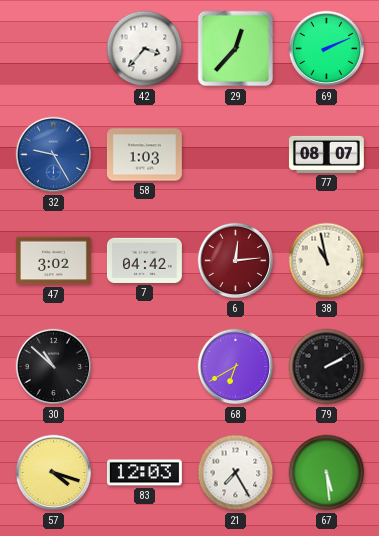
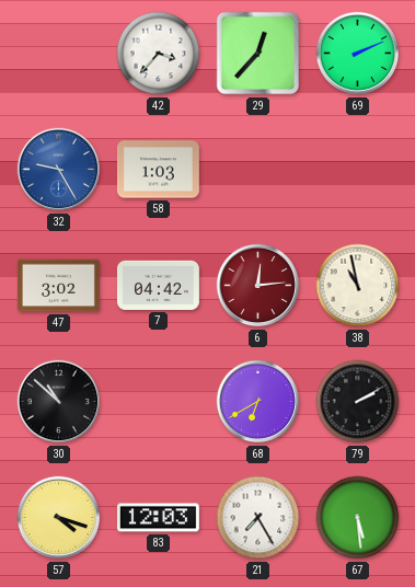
77: 08:07 -> none (326, 154)
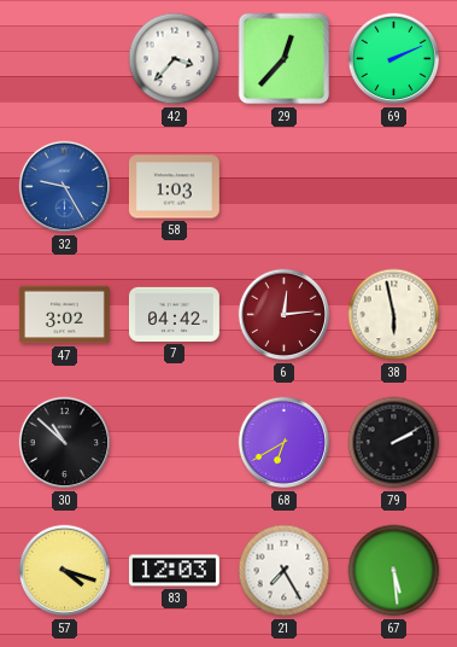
38: 10:58 -> 5:58 (394, 315)
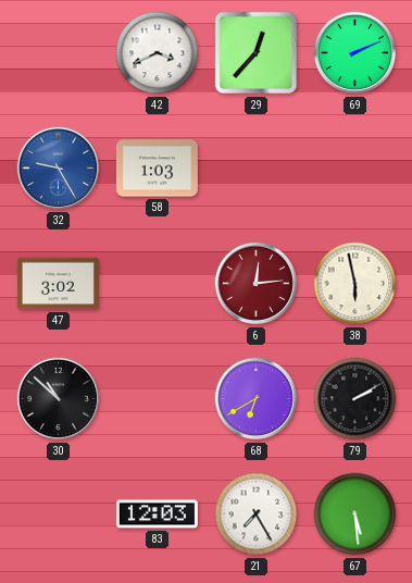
42: 3:37 -> 3:41 (158, 53)
7: 04:42 -> none (174, 314)
57: 4:18 -> none (65, 571)
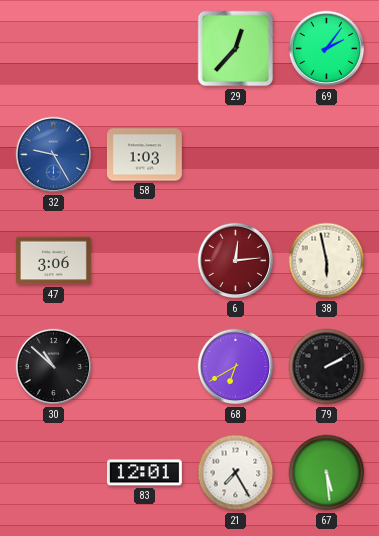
42: 3:41 -> none (158, 53)
69: 2:11 -> 2:06 (327, 49)
47: 3:02 -> 3:06 (53, 261)
83: 12:03 -> 12:01 (144, 473)
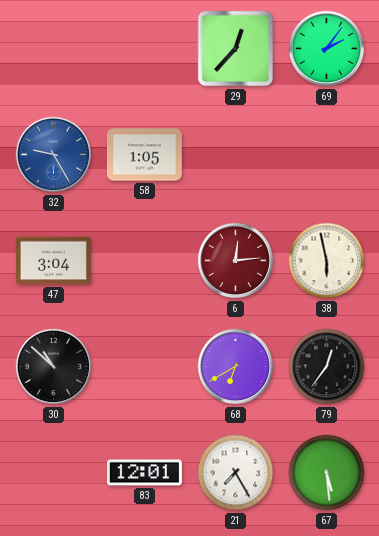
58: 1:03 -> 1:05 (144, 155)
47: 3:06 -> 3:04 (53, 261)
79: 2:10 -> 12:36 (327, 367)
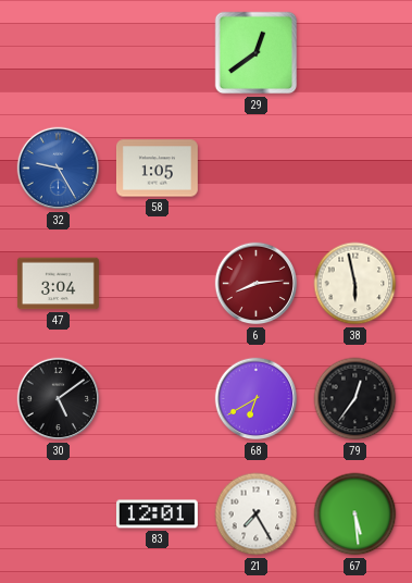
29: 12:37 -> 12:39 (257, 53)
69: 2:06 -> none (327, 49)
6: 12:14 -> 8:14 (257, 284)
30: 10:52 -> 5:09 (59, 399)
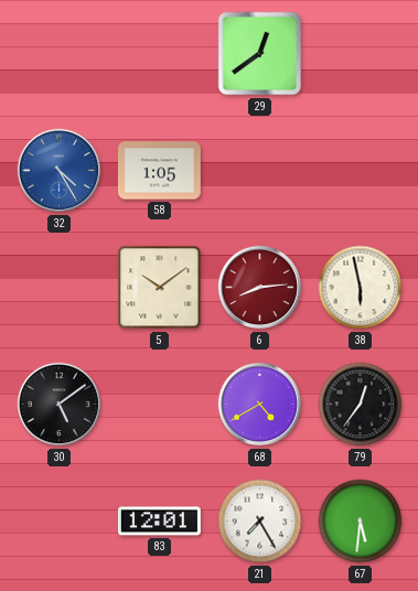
32: 9:25 -> 4:25 (60, 171)
47: 3:04 -> none (58, 284)
5: none -> 10:09 (160, 288)
68: 6:40 -> 4:40 (260, 405)
67: 5:29 -> 5:31 (361, 522)
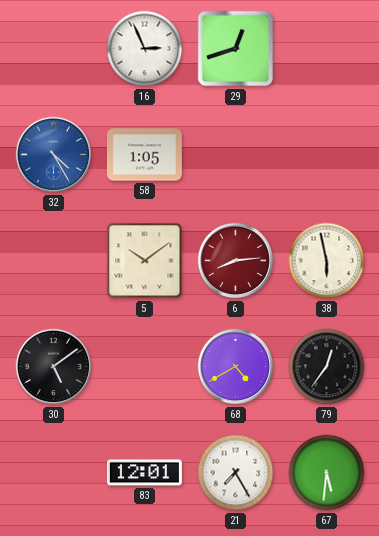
16: none -> 2:56 (145, 49)
29: 12:39 -> 12:42 (236, 49)
